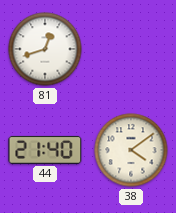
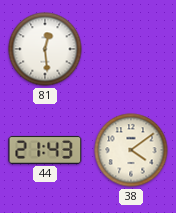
81: 12:42 -> 12:29 (45, 49)
44: 21:40 -> 21:43 (45, 150)
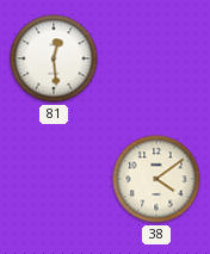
44: 21:43 -> none (45, 150)
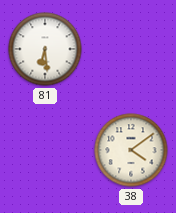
81: 12:29 -> 6:29 (45, 49)
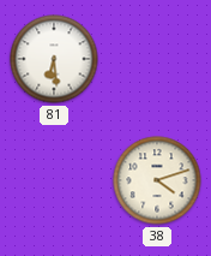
38: 4:09 -> 4:12 (157, 180)
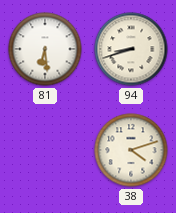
94: none -> 8:42 (131, 49)
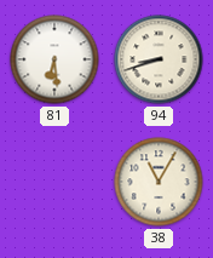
38: 4:12 -> 11:05 (159, 182)
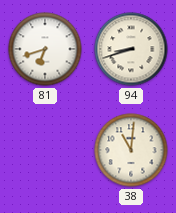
81: 6:29 -> 6:42 (45, 49)
38: 11:05 -> 11:01 (131, 150)
